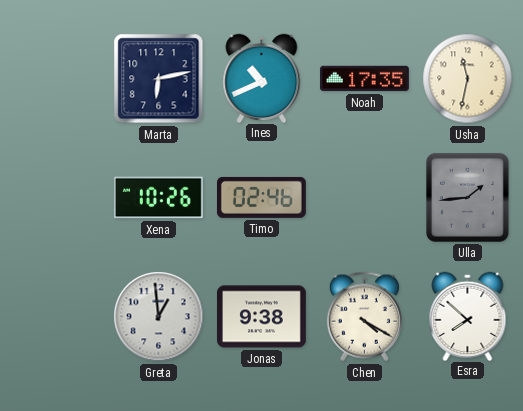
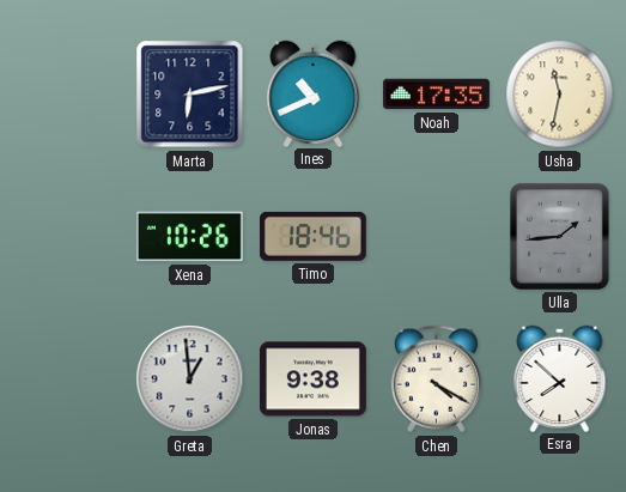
Timo: 02:46 -> 18:46 (312, 236)
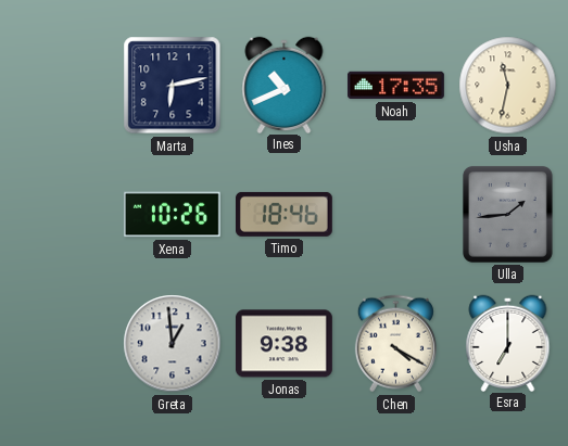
Esra: 7:52 -> 7:00 (508, 343)
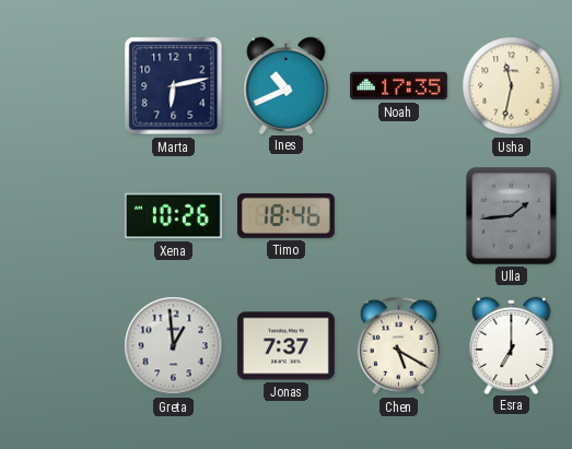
Jonas: 9:38 -> 7:37 (285, 346)
Chen: 4:20 -> 5:20 (398, 346)
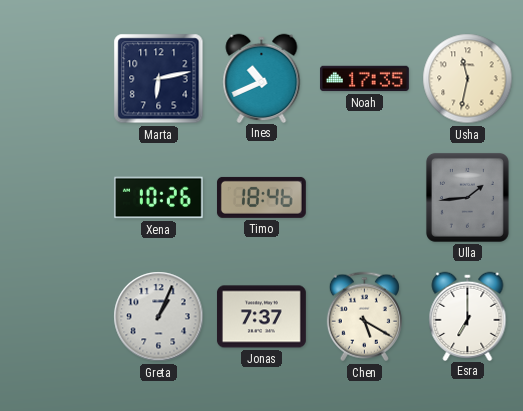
Greta: 12:59 -> 1:04 (159, 317)
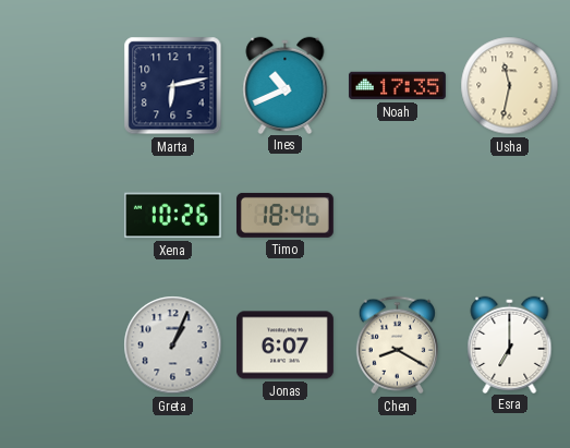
Ulla: 1:44 -> none (467, 197)
Jonas: 7:37 -> 6:07 (284, 346)
Chen: 5:20 -> 8:20 (397, 346)
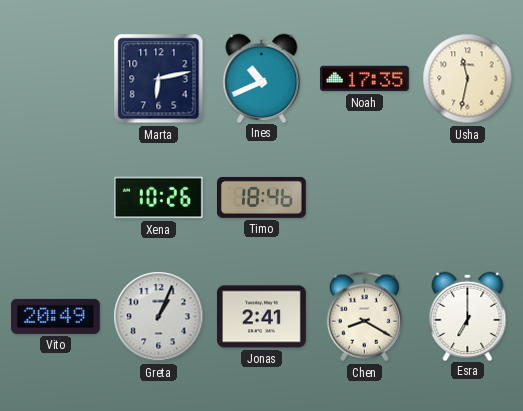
Vito: none -> 20:49 (55, 316)
Jonas: 6:07 -> 2:41 (261, 317)
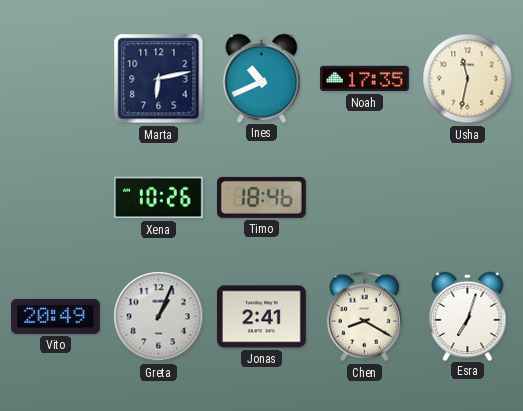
Esra: 7:00 -> 7:03 (468, 316)
